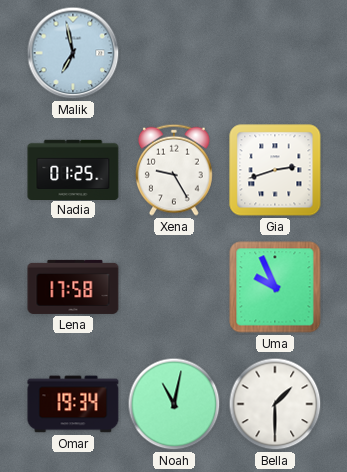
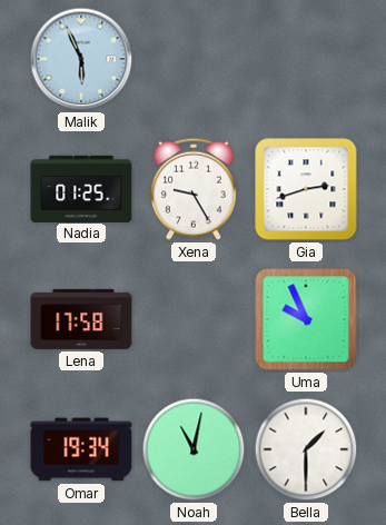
Malik: 6:58 -> 5:56 (81, 59)
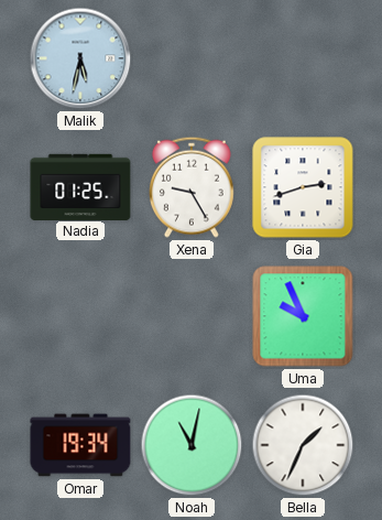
Malik: 5:56 -> 5:32 (80, 58)
Lena: 17:58 -> none (81, 319)
Bella: 1:30 -> 1:34 (303, 445)
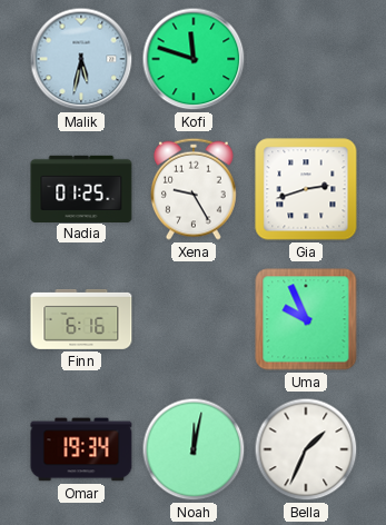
Kofi: none -> 11:48 (194, 59)
Finn: none -> 6:16 (81, 319)
Noah: 11:02 -> 12:02 (194, 449)
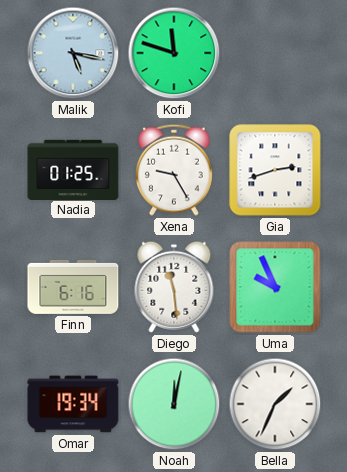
Malik: 5:32 -> 5:17 (73, 53)
Diego: none -> 11:29 (174, 287)
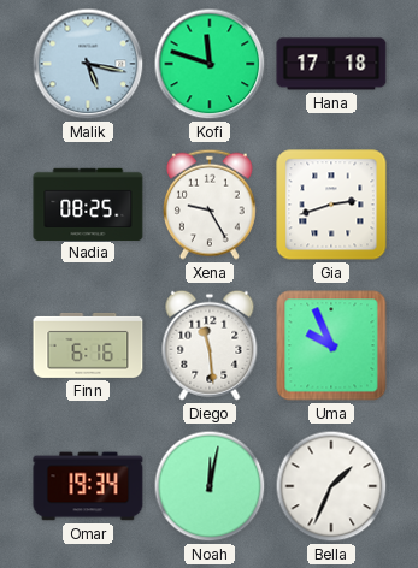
Hana: none -> 17:18 (331, 64)
Nadia: 01:25 -> 08:25 (88, 203)
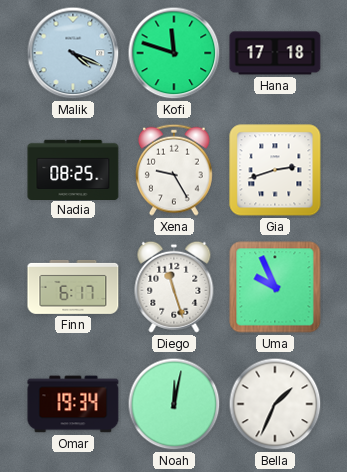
Malik: 5:17 -> 4:19 (73, 53)
Finn: 6:16 -> 6:17 (73, 287)
Diego: 11:29 -> 11:27 (174, 287)
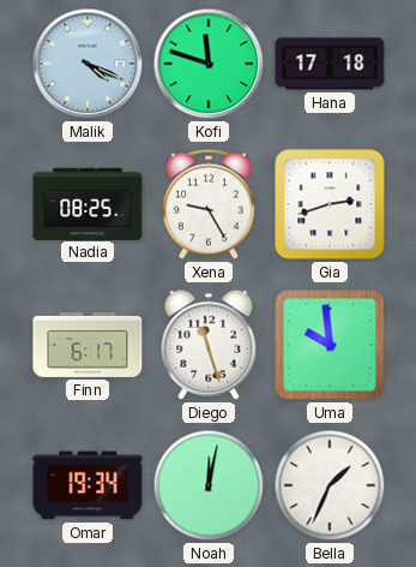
Uma: 9:56 -> 9:59 (330, 345)
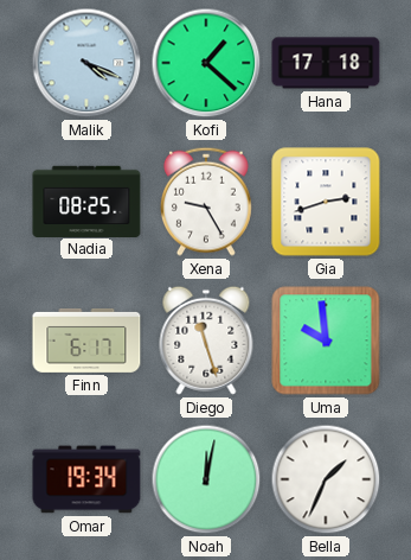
Kofi: 11:48 -> 1:22 (206, 63)
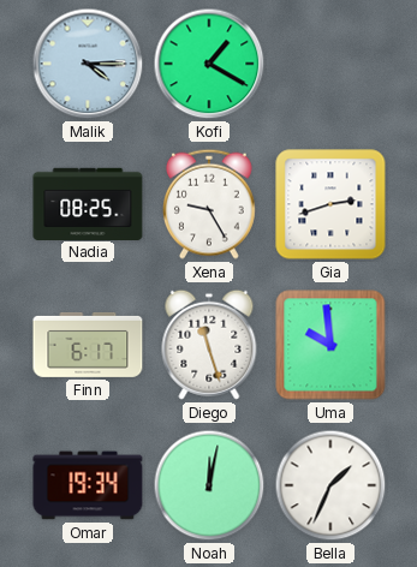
Malik: 4:19 -> 4:15 (88, 64)
Kofi: 1:22 -> 1:20 (209, 64)
Hana: 17:18 -> none (326, 63)
